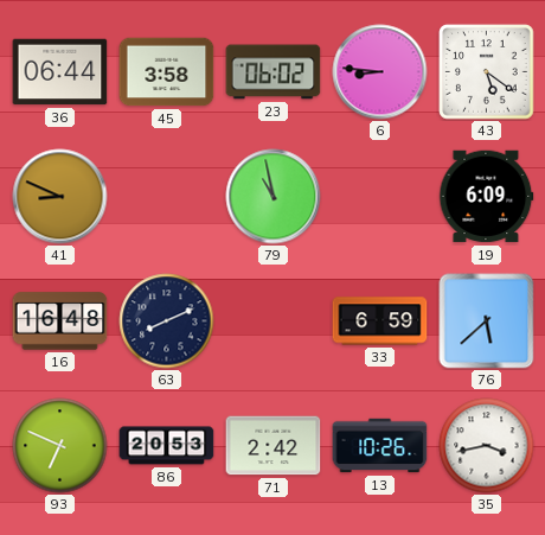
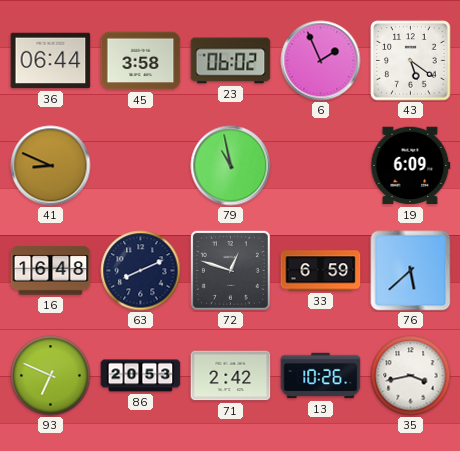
6: 8:46 -> 1:56 (321, 61)
72: none -> 12:48 (230, 270)
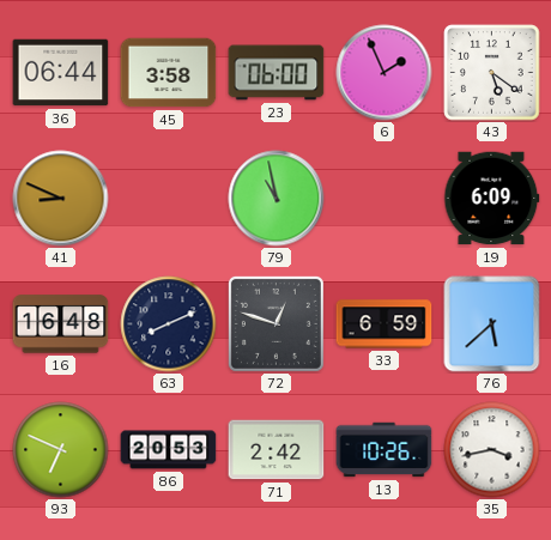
23: 06:02 -> 06:00 (277, 73)
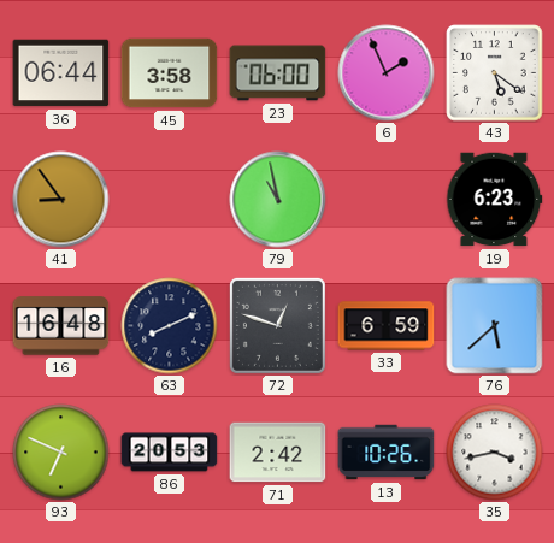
41: 8:49 -> 8:54 (61, 200)
19: 6:09 -> 6:23 (495, 200)
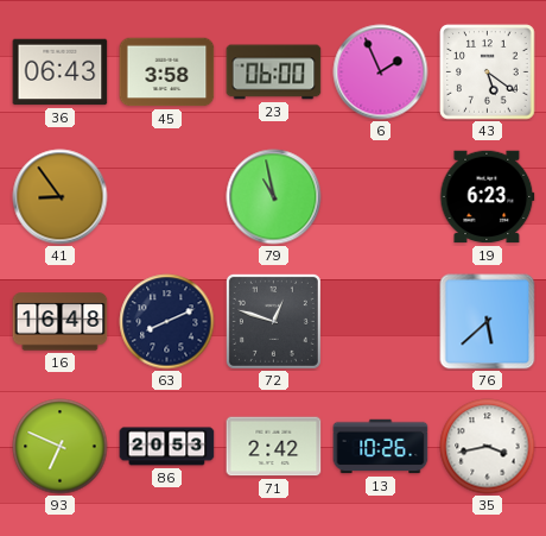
36: 06:44 -> 06:43 (61, 72)
33: 6:59 -> none (387, 326)
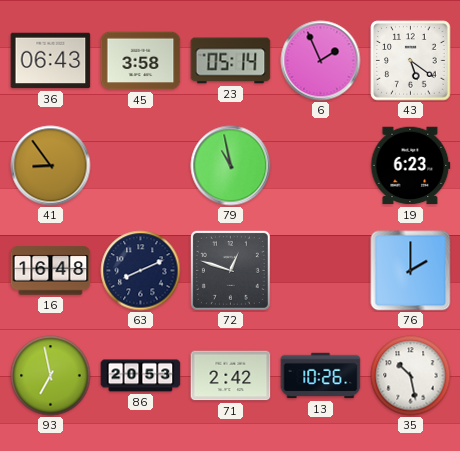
23: 06:00 -> 05:14 (231, 61)
76: 5:38 -> 2:00 (411, 271)
93: 6:49 -> 6:58 (51, 376)
35: 3:43 -> 10:28 (411, 376)
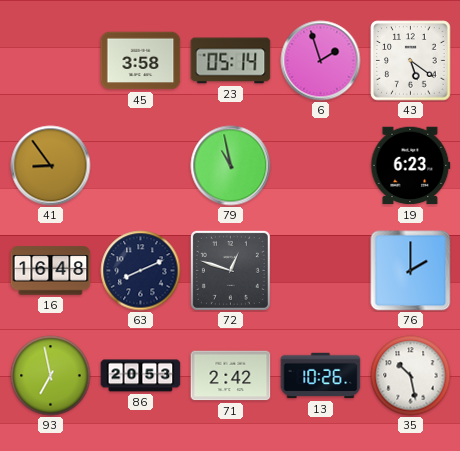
36: 06:43 -> none (51, 61)
6: 1:56 -> 1:57 (321, 61)
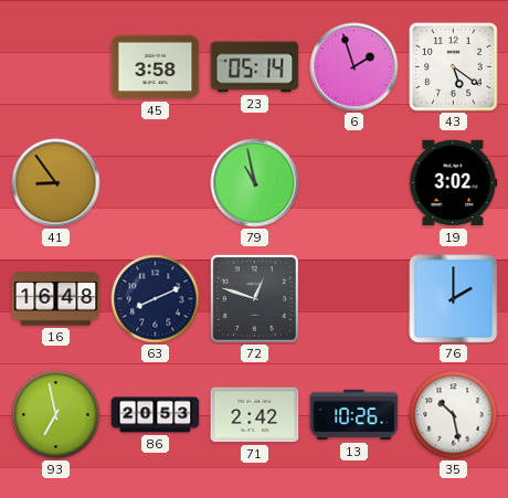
19: 6:23 -> 3:02 (454, 183)
